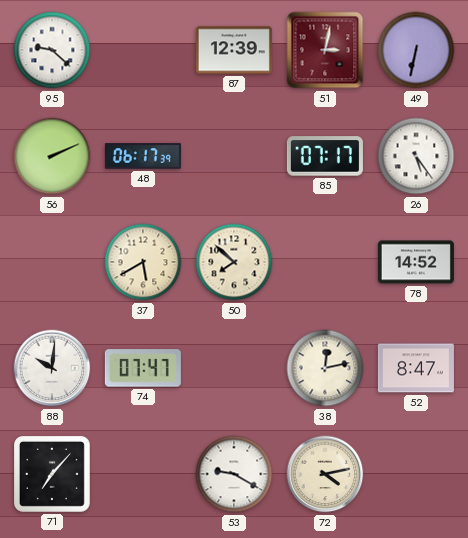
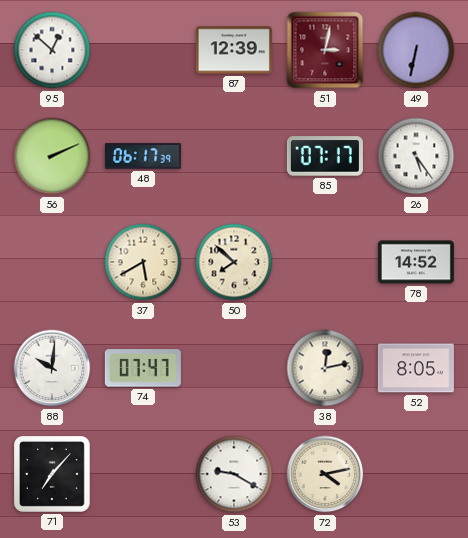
95: 9:22 -> 12:52 (52, 50)
52: 8:47 -> 8:05 (416, 368)
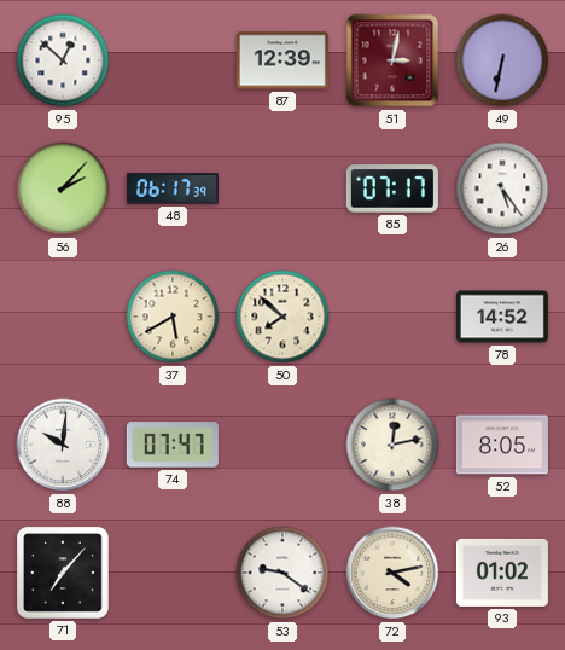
56: 2:11 -> 2:07 (63, 188)
53: 9:20 -> 9:21 (282, 573)
93: none -> 01:02 (502, 573)
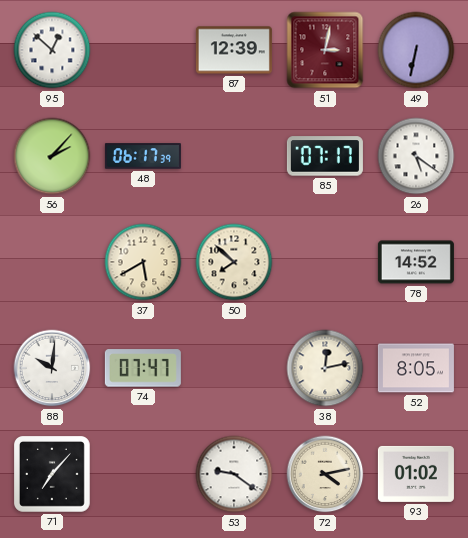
26: 5:24 -> 5:21 (416, 156)
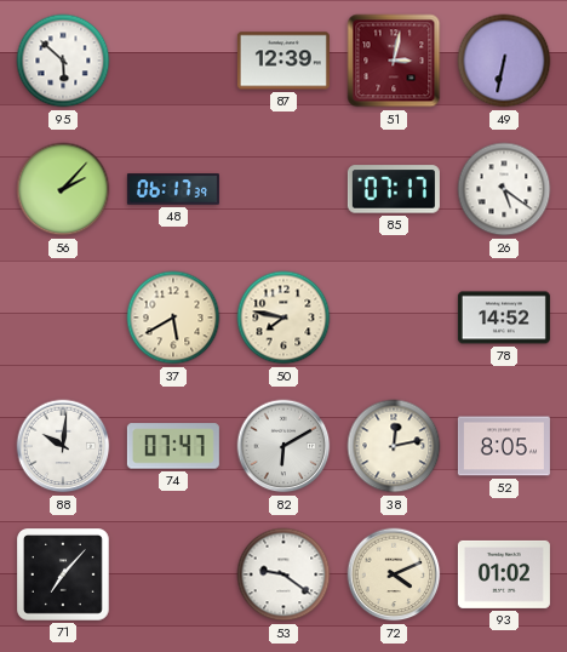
95: 12:52 -> 5:52 (63, 61)
50: 7:52 -> 7:47 (283, 318)
82: none -> 6:10 (283, 446)
72: 4:13 -> 4:11 (394, 574)
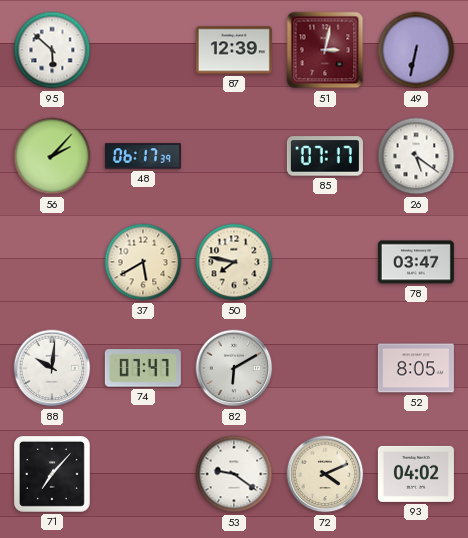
78: 14:52 -> 03:47 (416, 262)
38: 12:13 -> none (394, 446)
93: 01:02 -> 04:02 (416, 474)
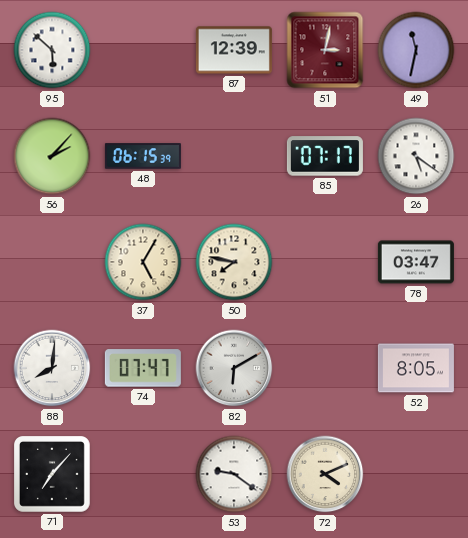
49: 6:32 -> 11:32 (416, 50)
48: 06:17 -> 06:15 (143, 156)
37: 5:40 -> 5:05 (143, 262)
88: 10:01 -> 8:01 (52, 368)
93: 04:02 -> none (416, 474)
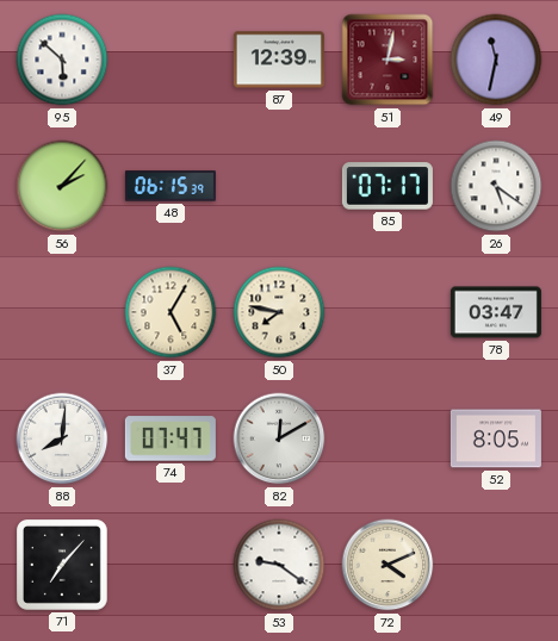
82: 6:10 -> 12:10 (279, 438)
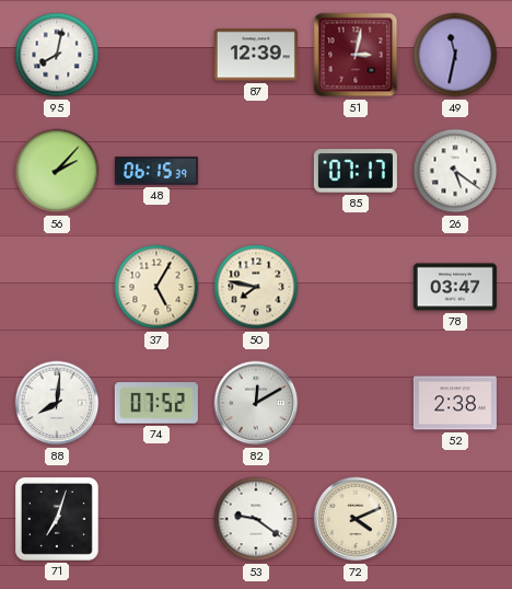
95: 5:52 -> 8:02 (57, 55)
74: 07:47 -> 07:52 (156, 403)
52: 8:05 -> 2:38 (455, 403)
71: 7:07 -> 7:03 (58, 520)
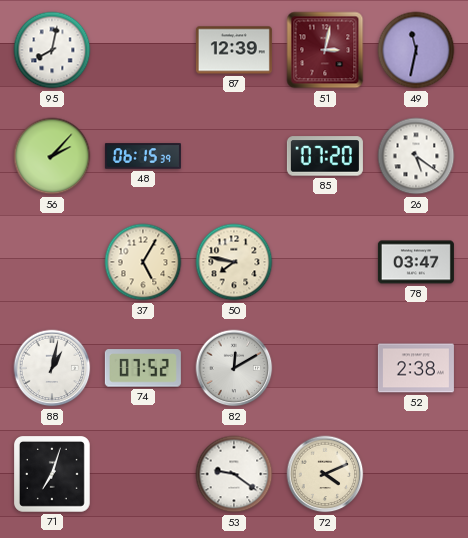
85: 07:17 -> 07:20 (325, 156)
88: 8:01 -> 1:02 (52, 368)
